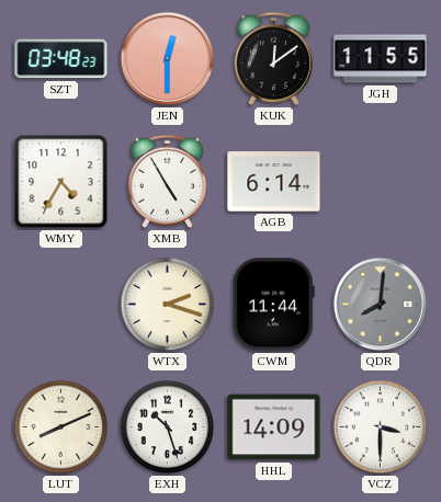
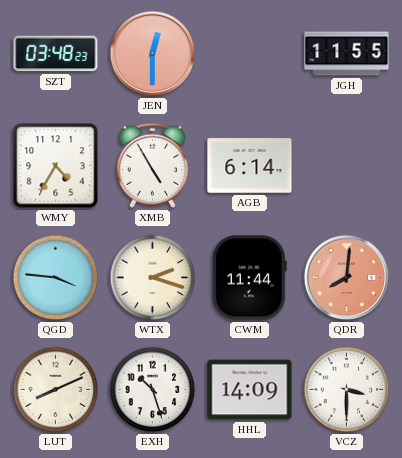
KUK: 12:09 -> none (273, 58)
QGD: none -> 3:46 (56, 278)
QDR dial: grey -> salmon (347, 278)
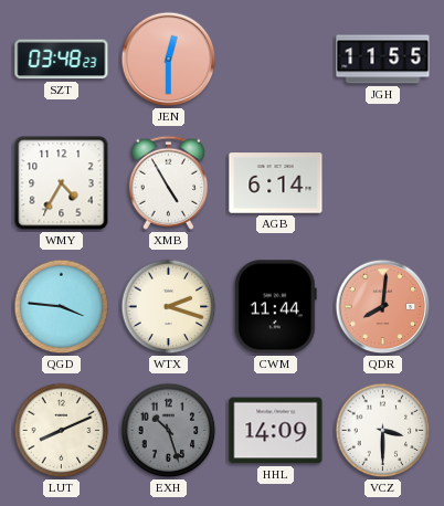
EXH dial: white -> grey (169, 431)
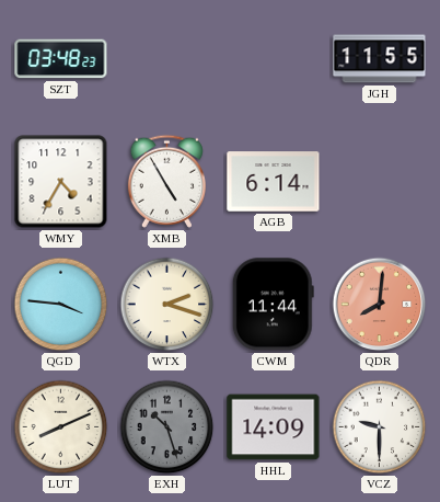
JEN: 12:30 -> none (169, 60)
VCZ: 3:30 -> 9:30 (380, 427)
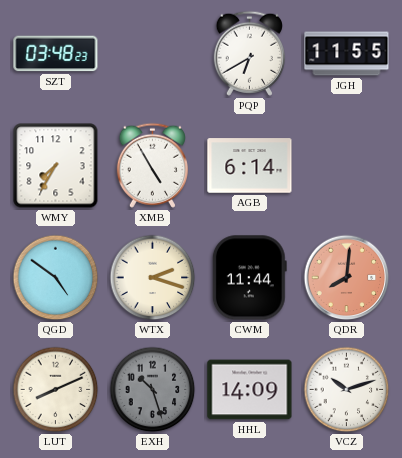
PQP: none -> 6:40 (249, 53)
WMY: 4:35 -> 7:35 (56, 166)
QGD: 3:46 -> 4:51 (56, 278)
VCZ: 9:30 -> 10:12 (347, 390)
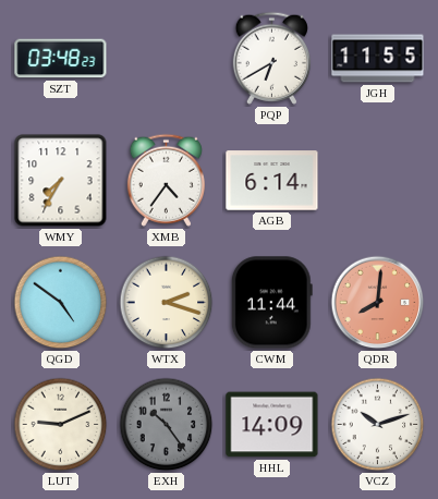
XMB: 4:55 -> 4:36 (166, 180)
LUT: 8:11 -> 9:11 (61, 425)
EXH: 10:27 -> 10:24 (167, 425)
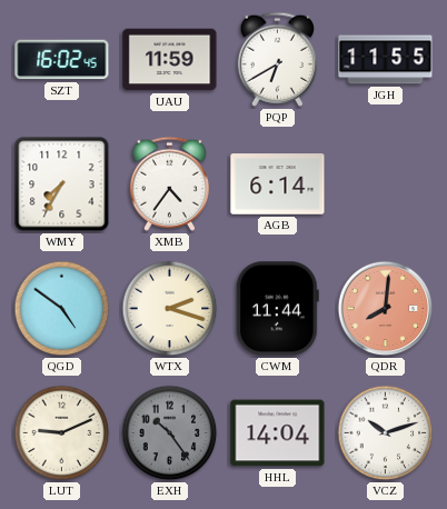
SZT: 03:48 -> 16:02 (62, 60)
UAU: none -> 11:59 (170, 60)
HHL: 14:09 -> 14:04 (278, 433)
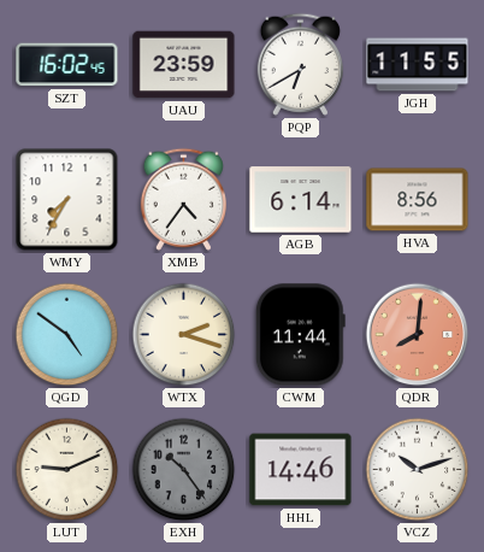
UAU: 11:59 -> 23:59 (184, 65)
HVA: none -> 8:56 (418, 200)
HHL: 14:04 -> 14:46 (301, 470)
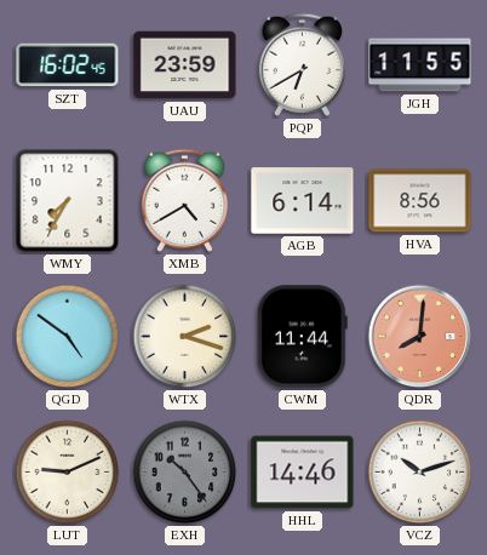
XMB: 4:36 -> 4:40 (184, 200)
